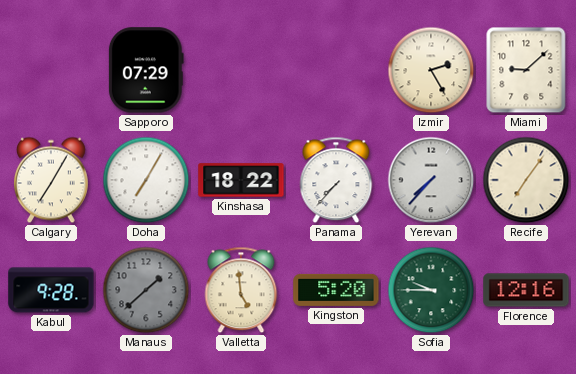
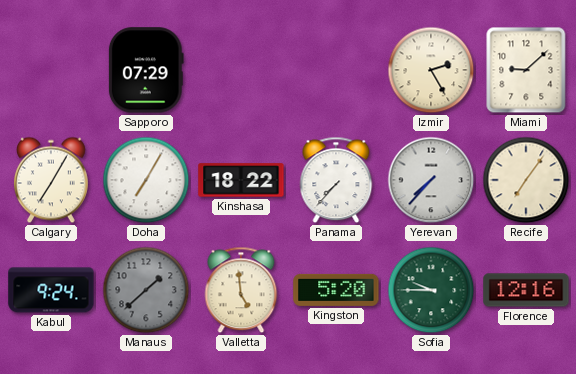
Kabul: 9:28 -> 9:24 (51, 290)
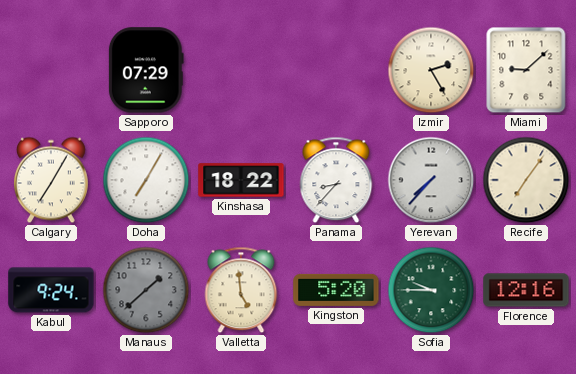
Panama: 7:37 -> 8:37 (336, 180)
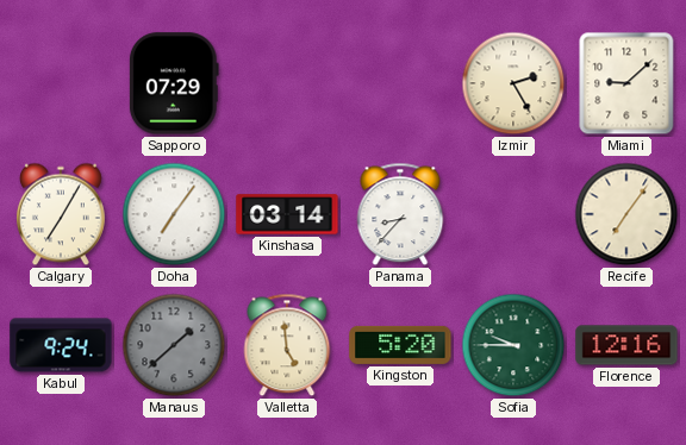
Doha: 7:05 -> 7:06 (174, 214)
Kinshasa: 18:22 -> 03:14 (287, 214)
Yerevan: 7:37 -> none (431, 180)
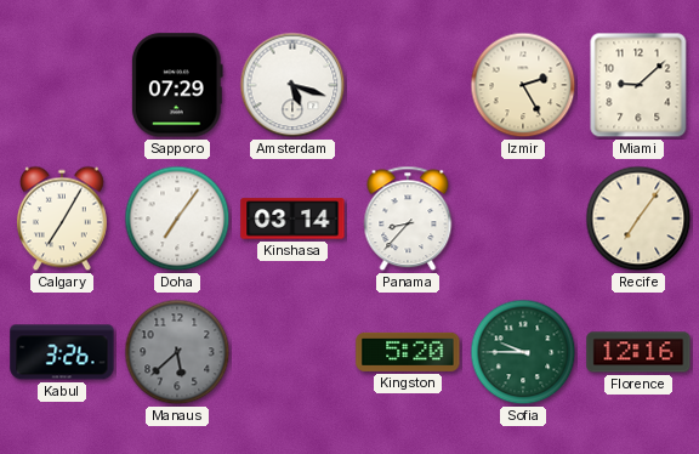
Amsterdam: none -> 5:18 (292, 85)
Kabul: 9:24 -> 3:26 (62, 352)
Manaus: 1:38 -> 5:38 (177, 352)
Valletta: 4:59 -> none (287, 345)
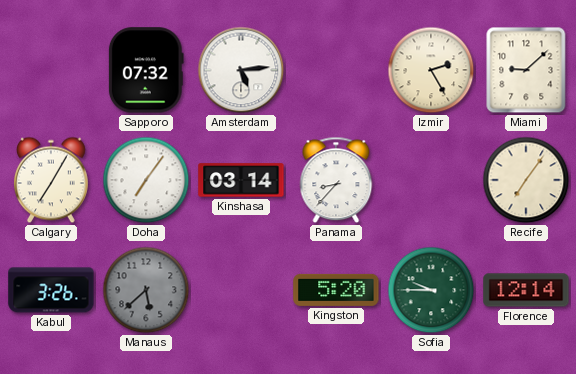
Sapporo: 07:29 -> 07:32 (146, 70)
Amsterdam: 5:18 -> 5:14 (241, 70)
Florence: 12:16 -> 12:14 (526, 290)
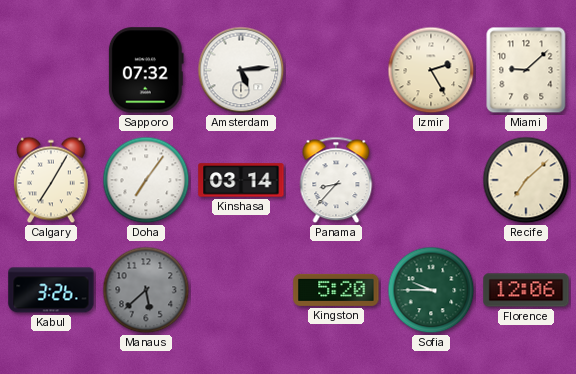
Recife: 7:06 -> 7:08 (526, 180)
Florence: 12:14 -> 12:06 (526, 290)
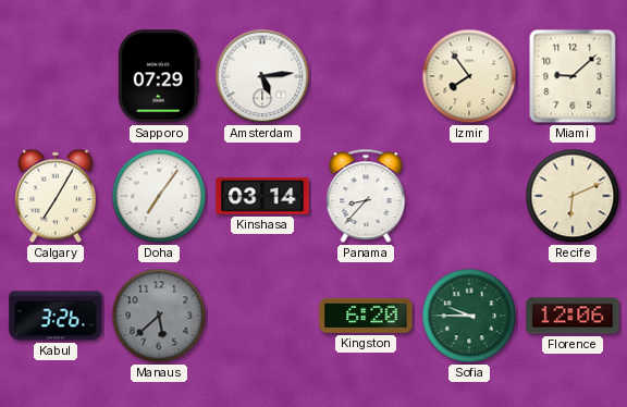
Sapporo: 07:32 -> 07:29 (159, 76)
Izmir: 2:25 -> 7:54 (469, 76)
Recife: 7:08 -> 6:11 (573, 196)
Kingston: 5:20 -> 6:20 (366, 316)
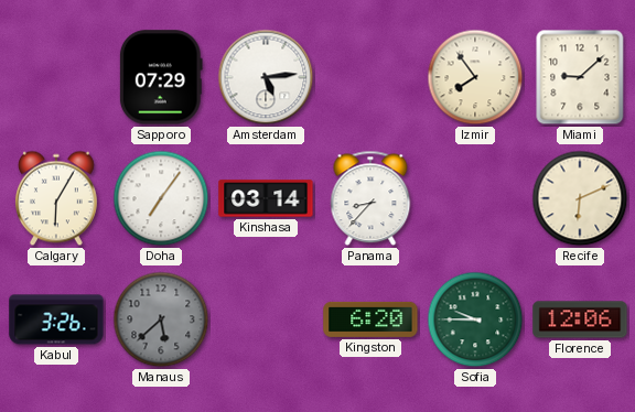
Calgary: 7:05 -> 6:05 (56, 198)
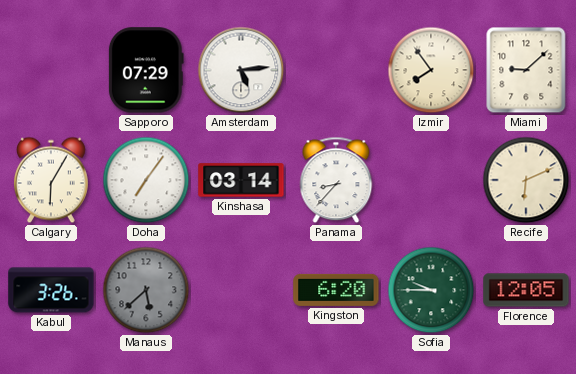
Florence: 12:06 -> 12:05 (526, 290)
